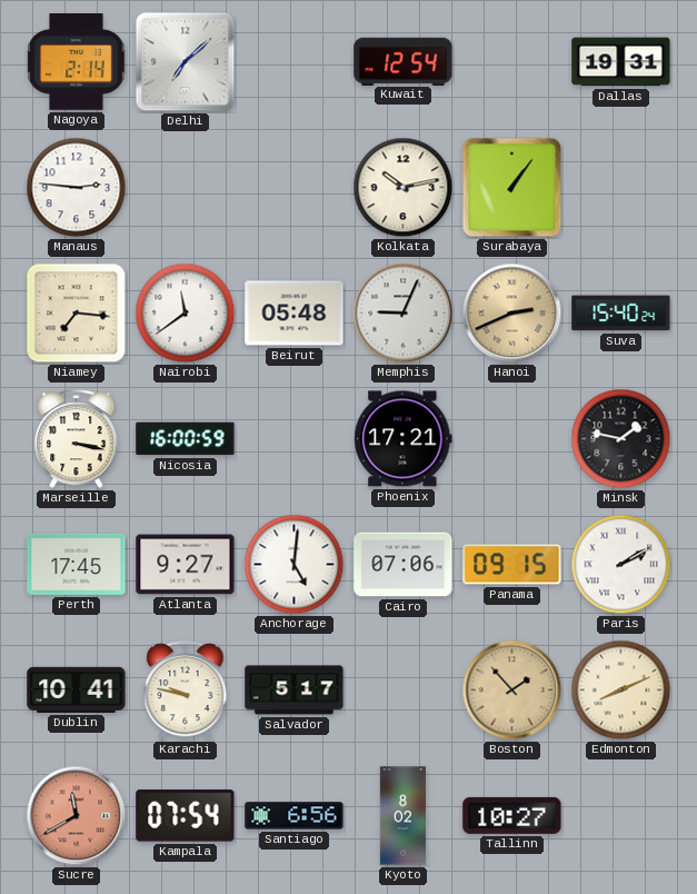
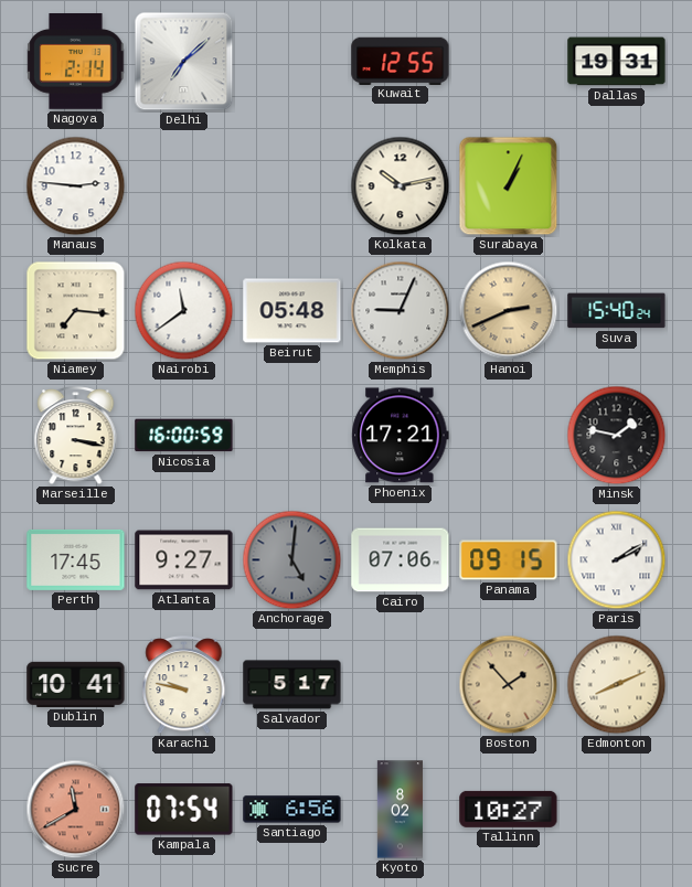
Kuwait: 12:54 -> 12:55 (401, 61)
Surabaya: 1:06 -> 1:04 (509, 186)
Anchorage dial: white -> grey (292, 560)
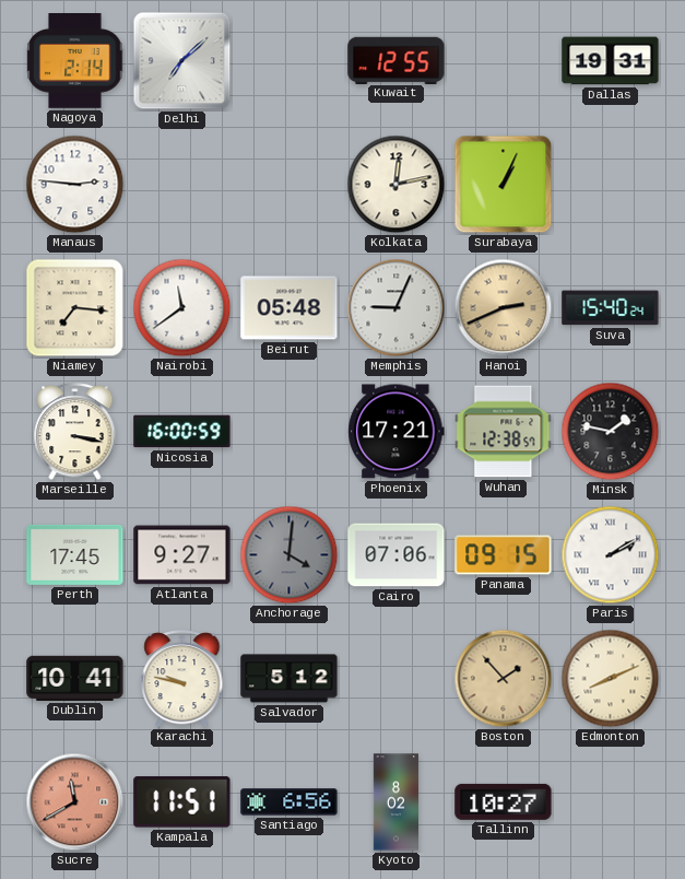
Kolkata: 10:13 -> 12:13 (397, 185)
Wuhan: none -> 12:38 (504, 432)
Anchorage: 5:01 -> 4:01 (290, 555)
Salvador: 5:17 -> 5:12 (290, 679)
Kampala: 07:54 -> 11:51 (182, 802)
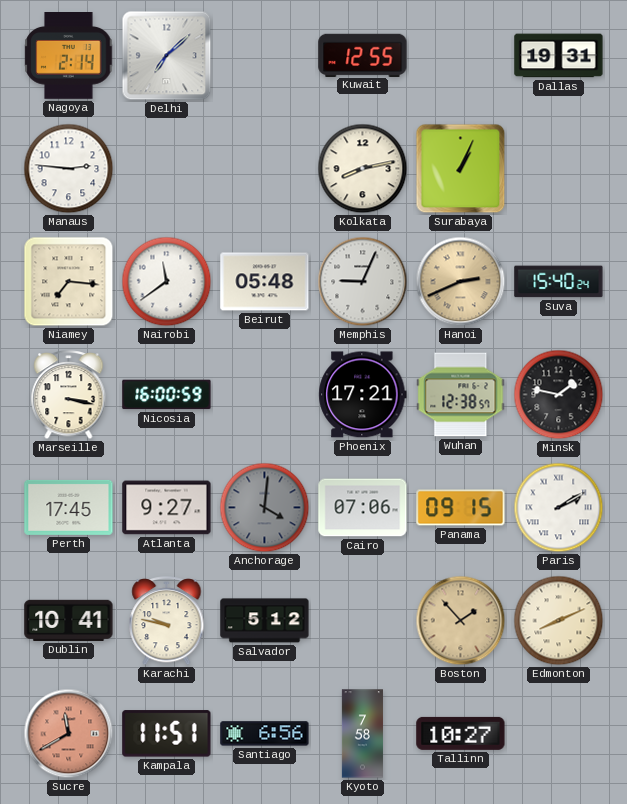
Kolkata: 12:13 -> 8:13 (363, 169)
Kyoto: 8:02 -> 7:58 (362, 734)
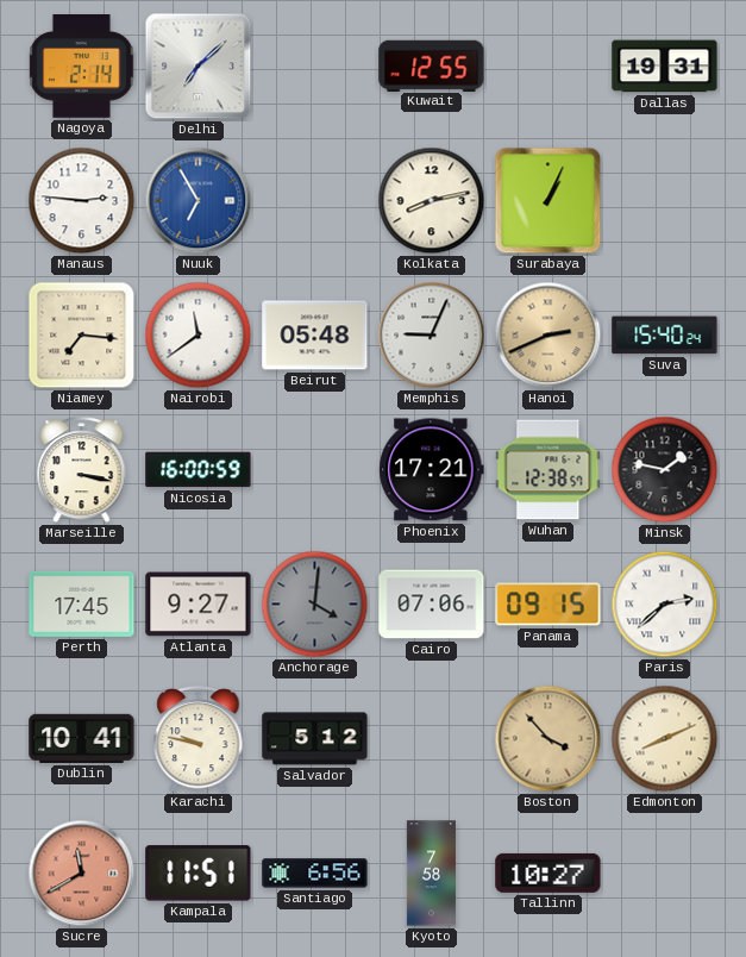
Nuuk: none -> 6:55 (199, 201)
Paris: 2:10 -> 2:38 (665, 605)
Boston: 1:53 -> 3:53 (548, 739)
